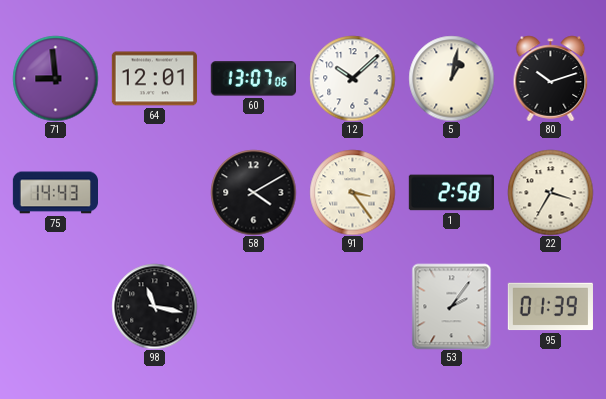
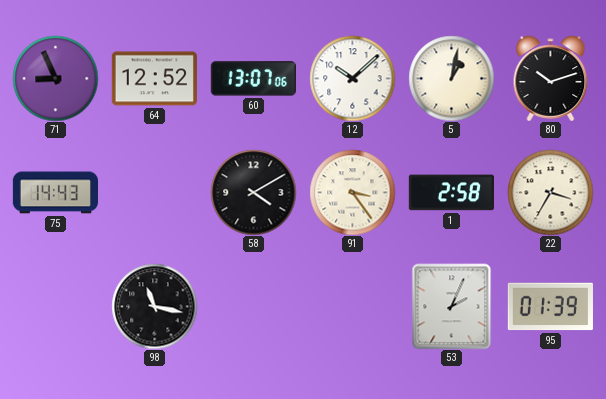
71: 8:59 -> 8:56 (55, 78)
64: 12:01 -> 12:52 (154, 79)
53: 2:06 -> 2:04 (452, 306)
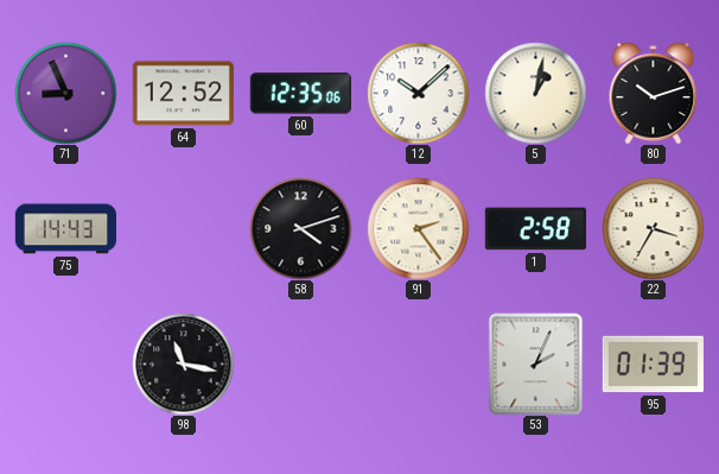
60: 13:07 -> 12:35 (300, 94)
58: 4:10 -> 4:12 (300, 228)
91: 3:24 -> 2:24 (418, 228)
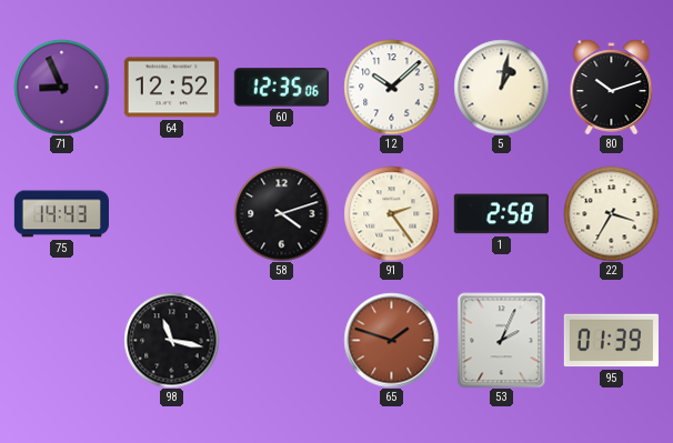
65: none -> 1:48 (391, 340)
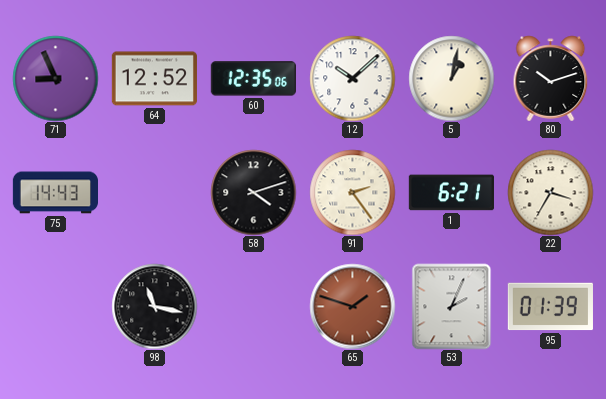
1: 2:58 -> 6:21 (451, 193)
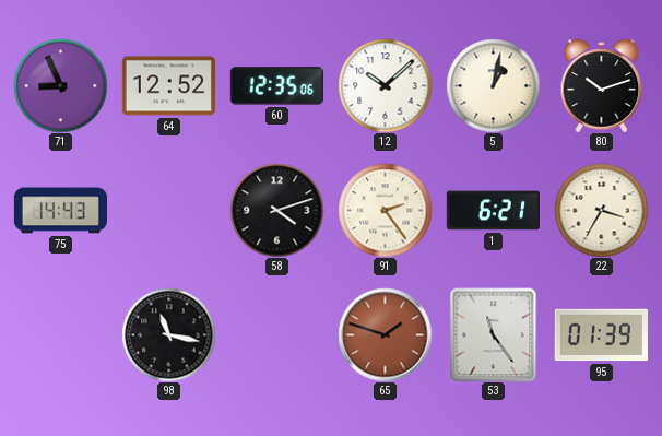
53: 2:04 -> 11:24 (494, 334)
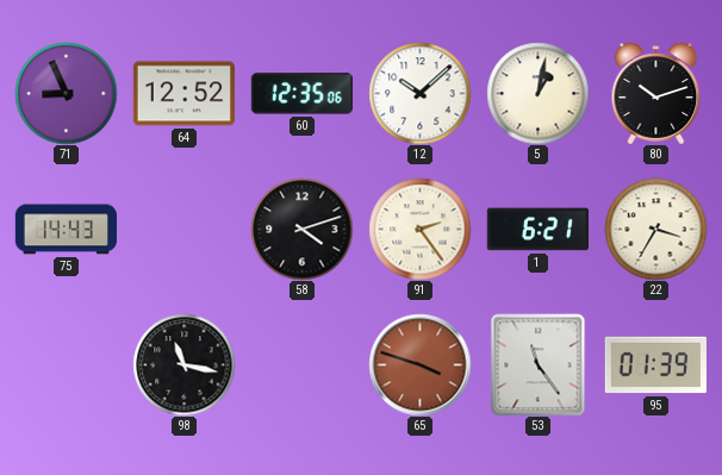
65: 1:48 -> 3:48 (419, 364)
